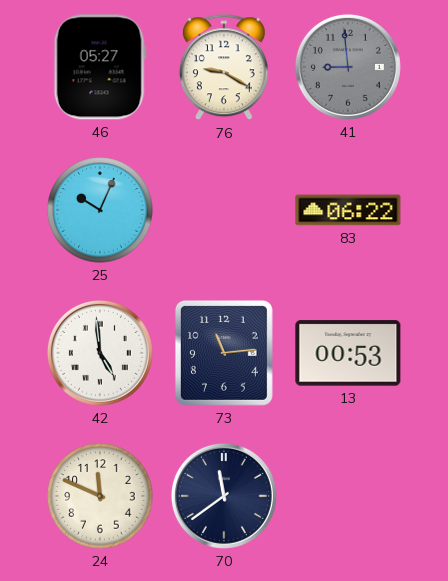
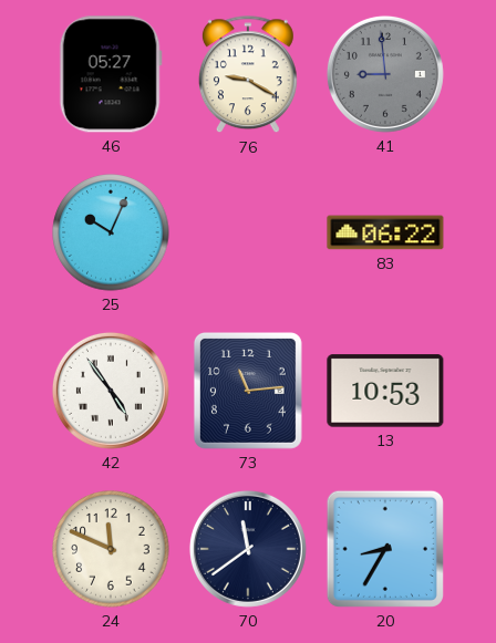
42: 4:59 -> 4:54 (111, 391)
13: 00:53 -> 10:53 (385, 391)
20: none -> 8:35 (385, 549)
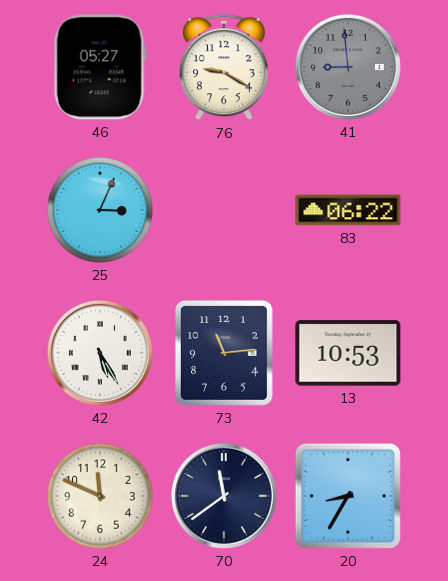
25: 10:04 -> 3:04 (100, 210)
42: 4:54 -> 5:25 (100, 353)
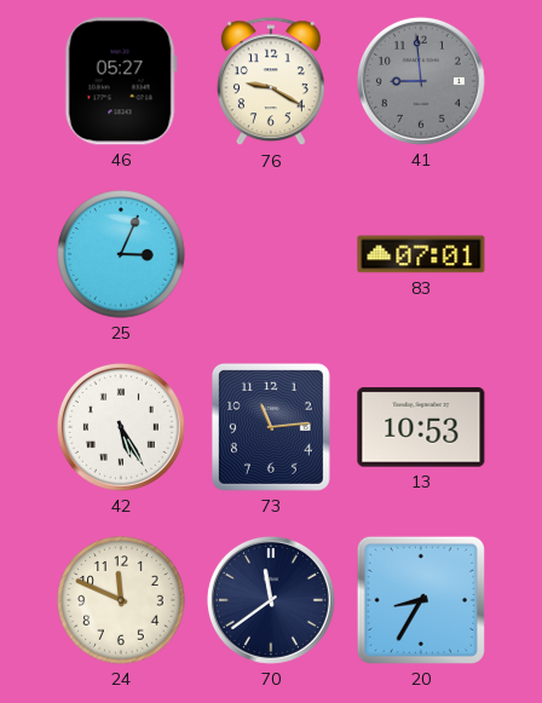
83: 06:22 -> 07:01 (421, 254)
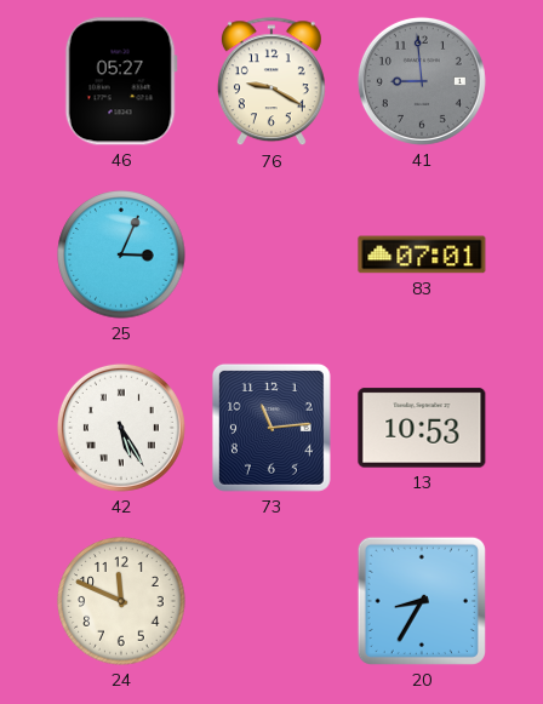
70: 11:39 -> none (271, 600)
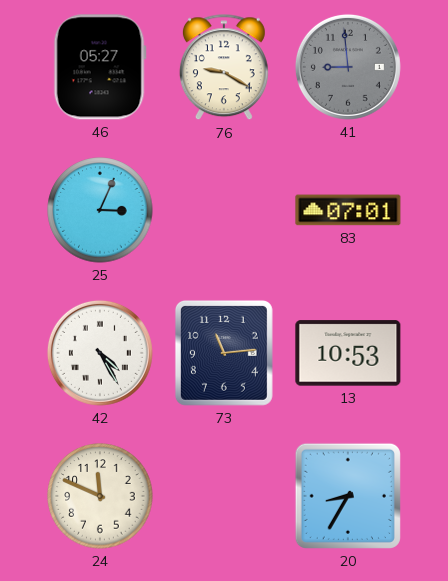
42: 5:25 -> 4:25 (100, 353)
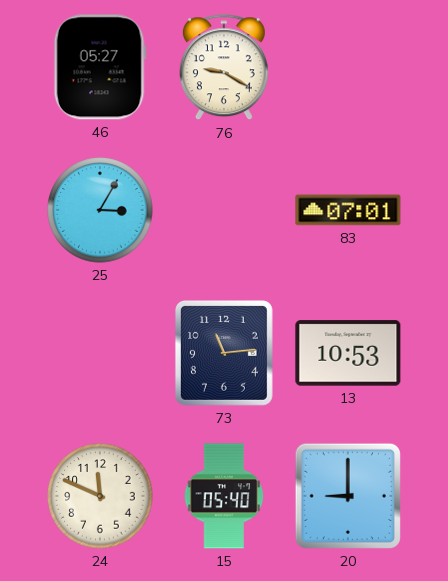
41: 8:59 -> none (348, 67)
25: 3:04 -> 3:05 (100, 210)
42: 4:25 -> none (100, 353)
15: none -> 05:40 (224, 496)
20: 8:35 -> 9:00 (348, 496)
